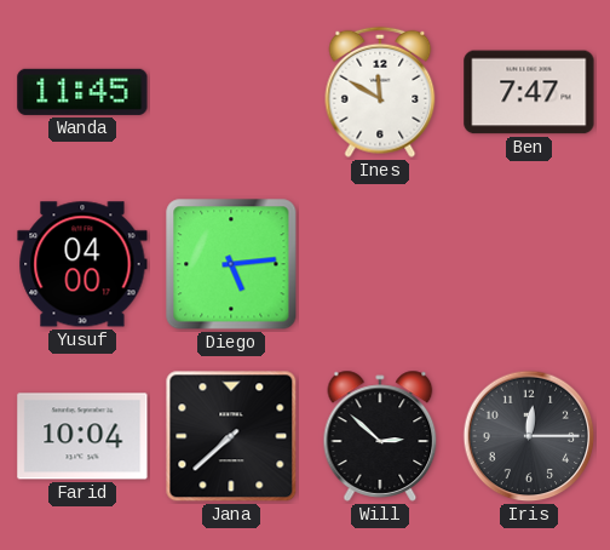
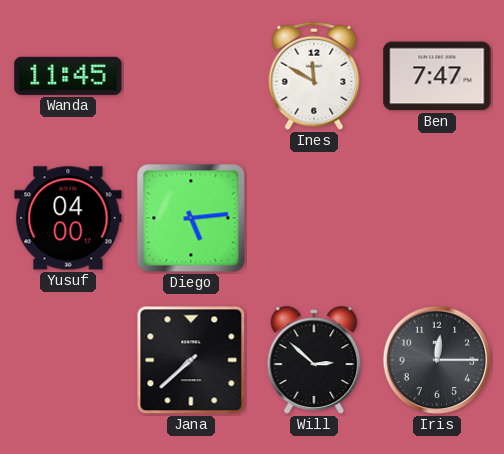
Farid: 10:04 -> none (82, 436)
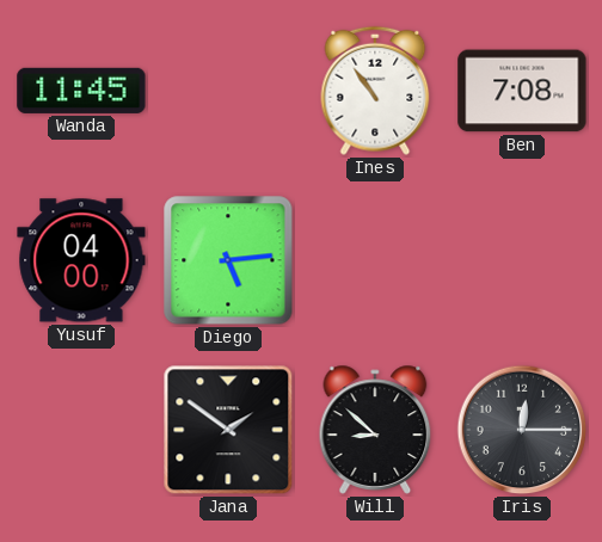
Ines: 11:50 -> 10:54 (375, 91)
Ben: 7:47 -> 7:08 (522, 91)
Jana: 7:38 -> 1:51 (228, 430)
Will: 2:52 -> 8:52 (375, 430)
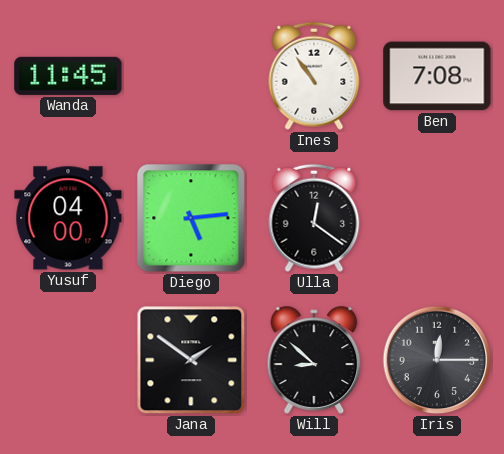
Ulla: none -> 12:21 (314, 218)
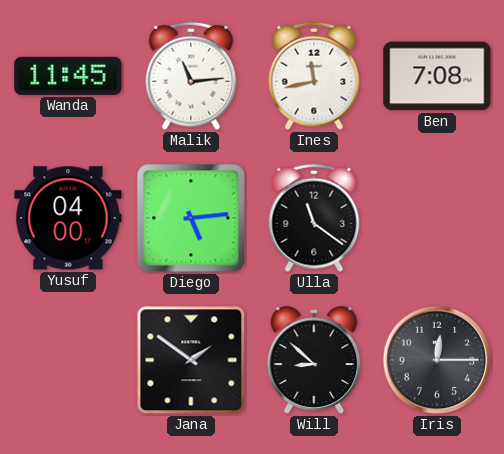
Malik: none -> 11:14 (191, 76)
Ines: 10:54 -> 11:43 (314, 76)
Ulla: 12:21 -> 11:21 (314, 218)
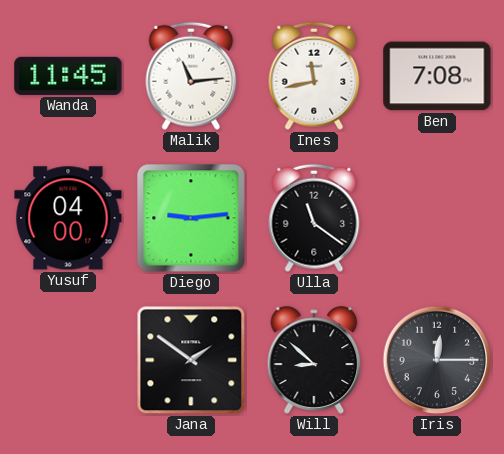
Diego: 5:14 -> 9:14 (191, 218)
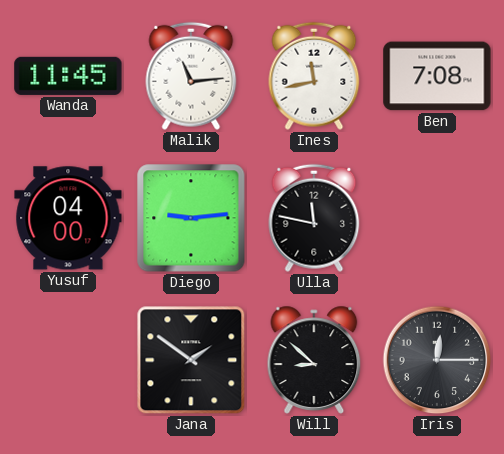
Ulla: 11:21 -> 11:47 (314, 218)
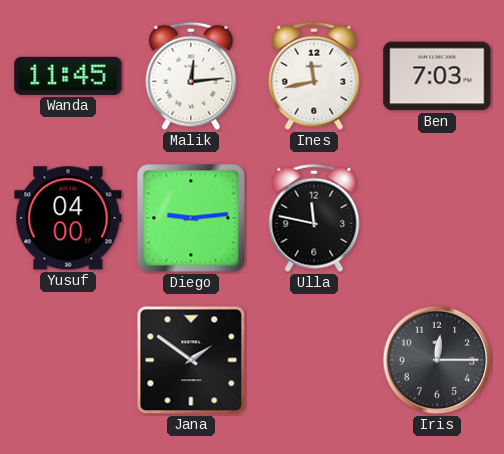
Malik: 11:14 -> 12:14 (191, 76)
Ben: 7:08 -> 7:03 (437, 76)
Will: 8:52 -> none (314, 360)
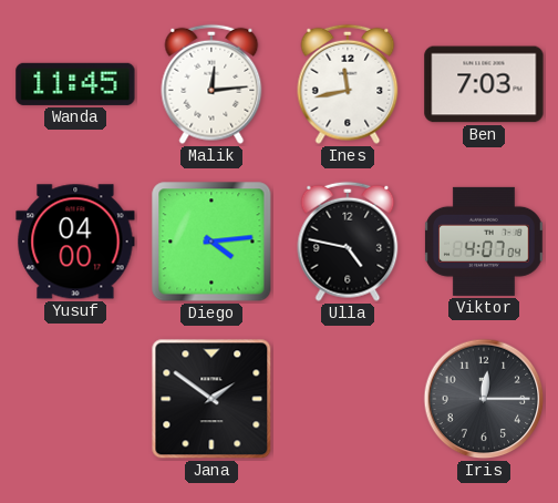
Diego: 9:14 -> 4:14 (211, 242)
Ulla: 11:47 -> 4:47 (348, 242)
Viktor: none -> 4:07 (485, 242)
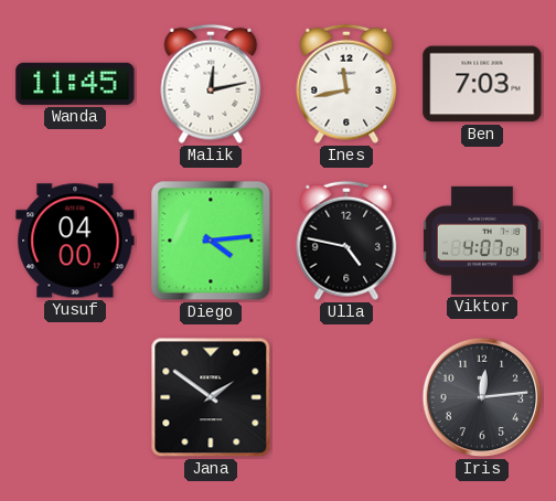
Malik: 12:14 -> 12:13 (211, 84)
Iris: 12:15 -> 12:14 (482, 397)
